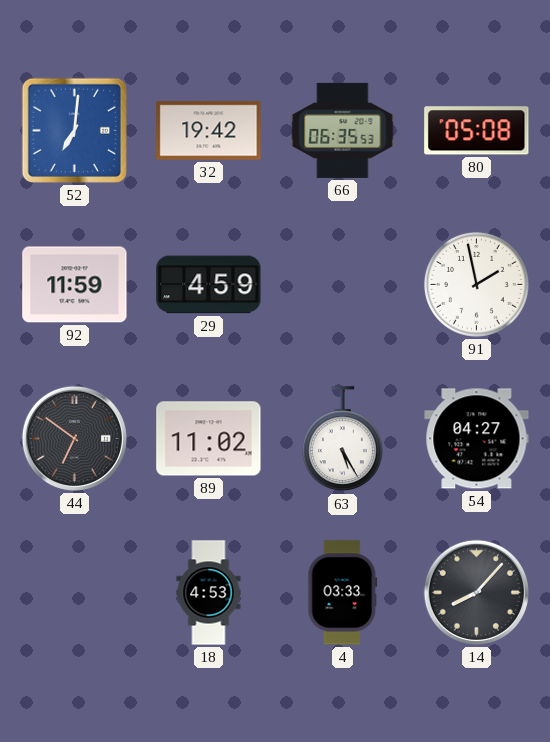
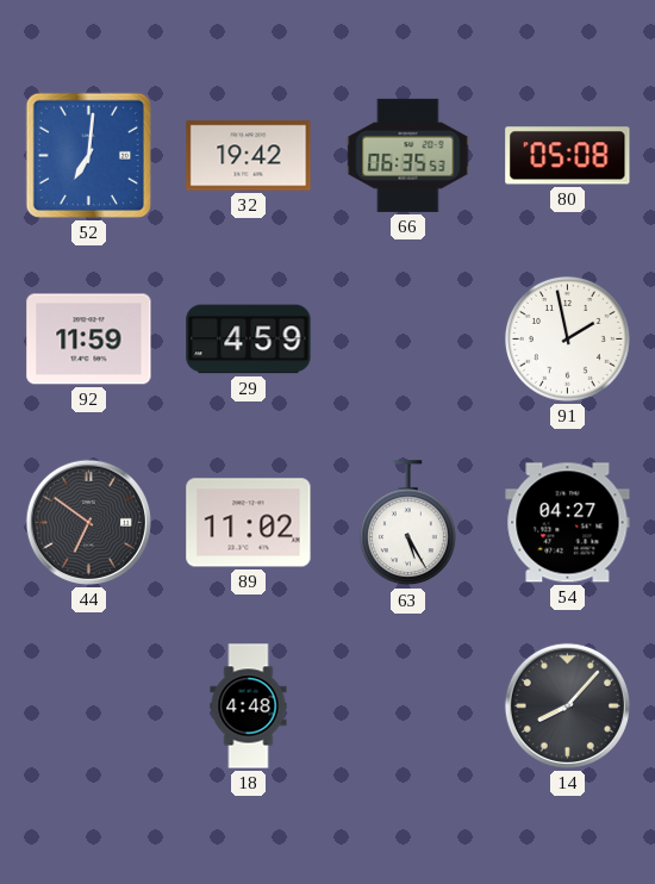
18: 4:53 -> 4:48 (249, 706)
4: 03:33 -> none (343, 593)
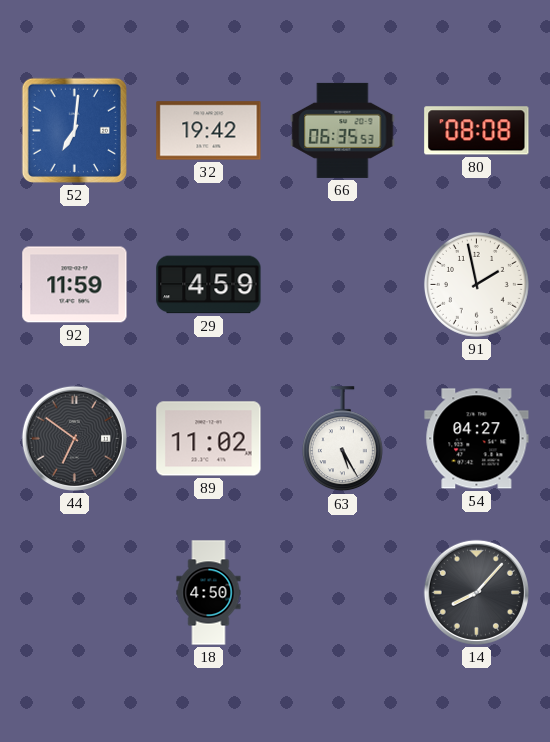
80: 05:08 -> 08:08 (477, 131)
18: 4:48 -> 4:50 (209, 593)
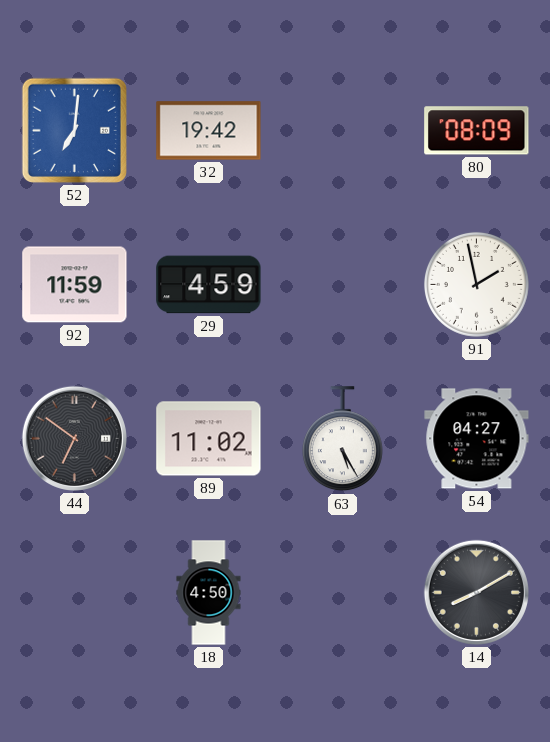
66: 06:35 -> none (343, 130)
80: 08:08 -> 08:09 (477, 131)
14: 8:07 -> 8:10 (476, 592)
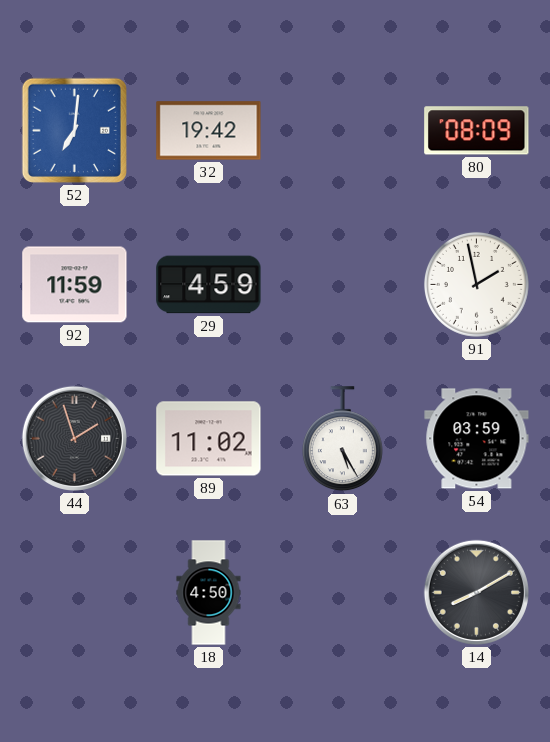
44: 6:51 -> 1:57 (74, 438)
54: 04:27 -> 03:59 (477, 439)
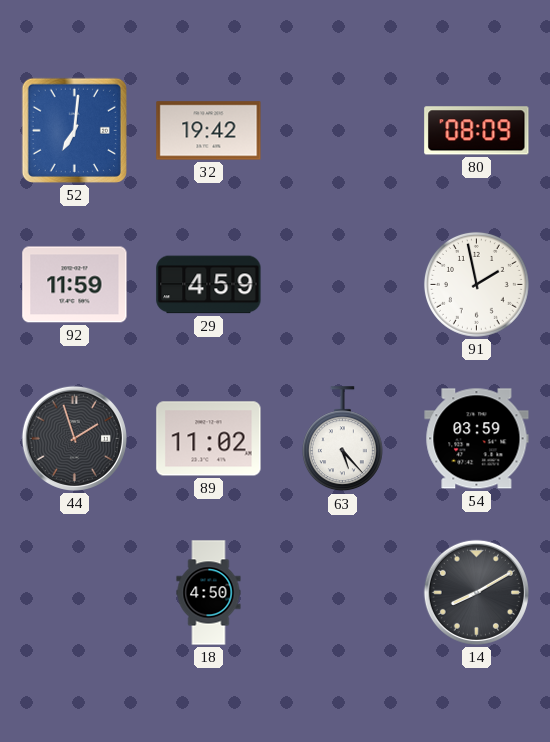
63: 5:25 -> 5:23 (342, 439)
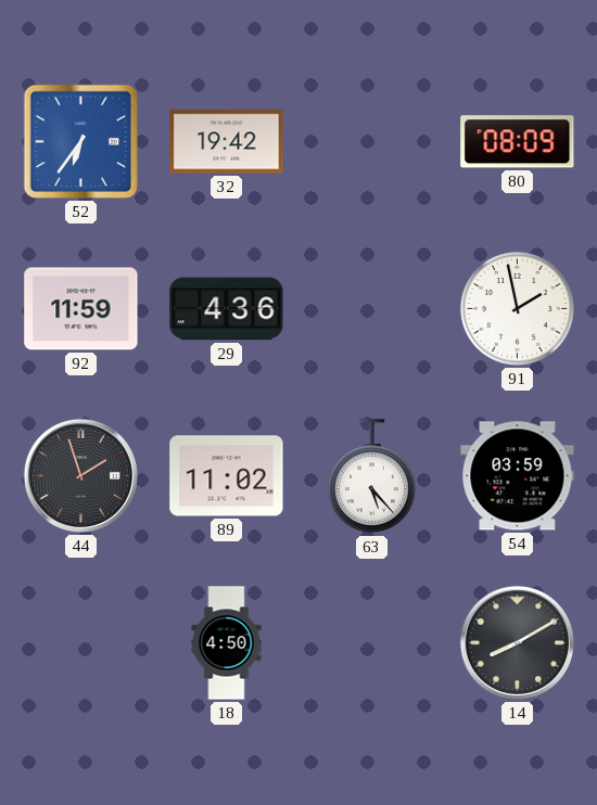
52: 7:01 -> 6:36 (80, 141)
29: 4:59 -> 4:36 (227, 309)
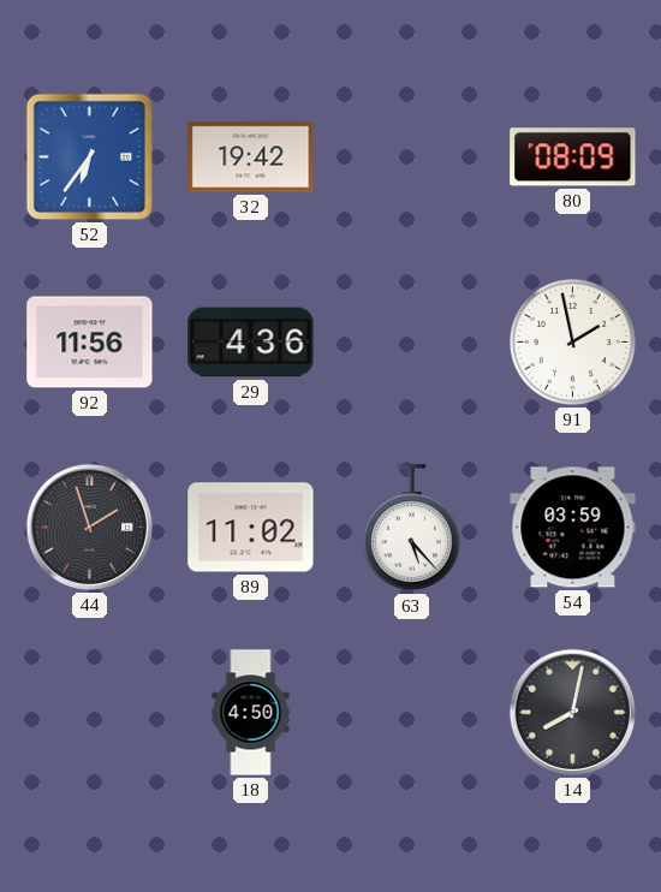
92: 11:59 -> 11:56 (90, 343)
14: 8:10 -> 8:02 (572, 712)
